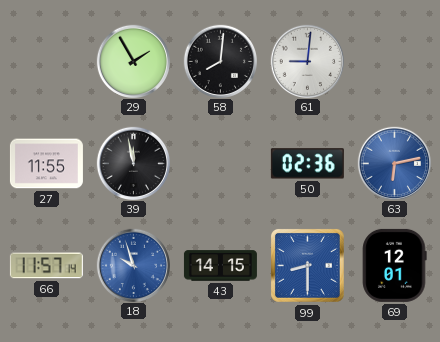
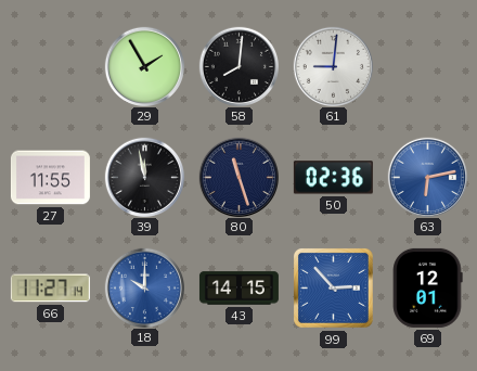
80: none -> 11:27 (238, 177)
66: 11:57 -> 11:27 (50, 289)
18: 9:57 -> 10:00 (144, 287)
99: 8:30 -> 2:53 (333, 287)
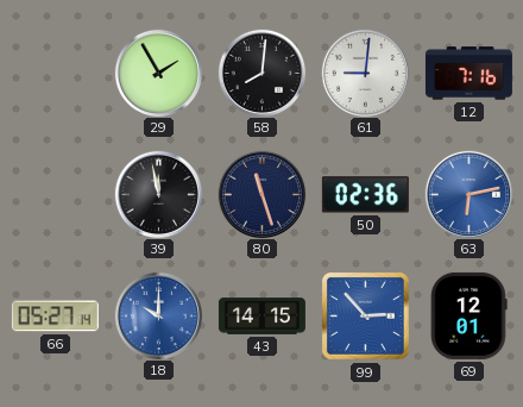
12: none -> 7:16 (468, 74)
27: 11:55 -> none (50, 178)
66: 11:27 -> 05:27 (55, 317)
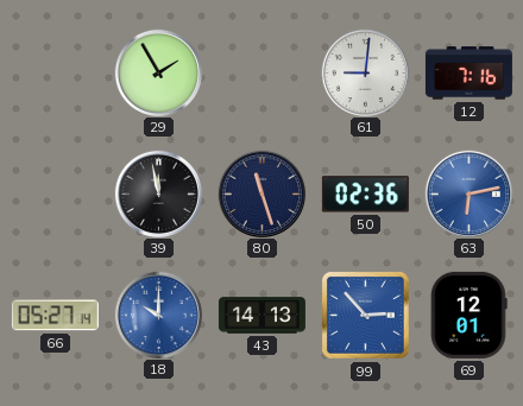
58: 8:01 -> none (261, 73)
43: 14:15 -> 14:13 (261, 316)
